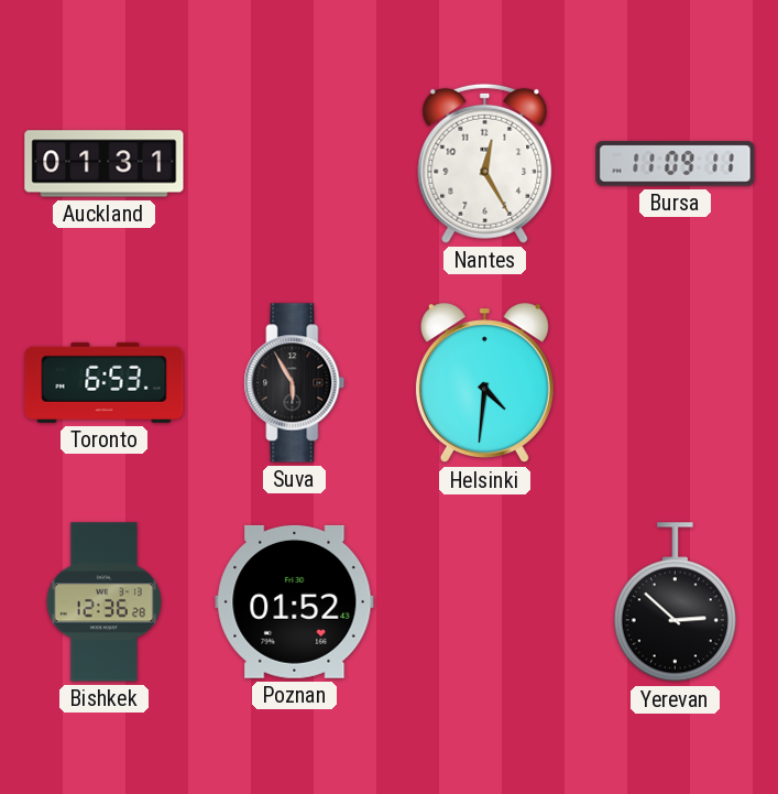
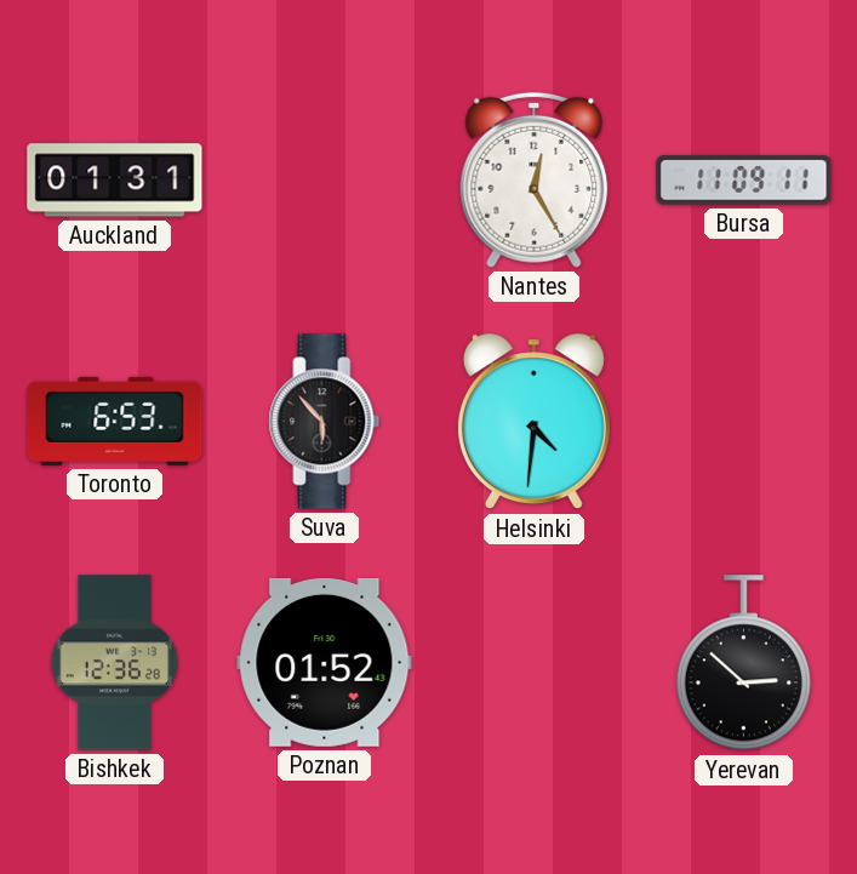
Suva: 5:55 -> 5:53 (325, 422)
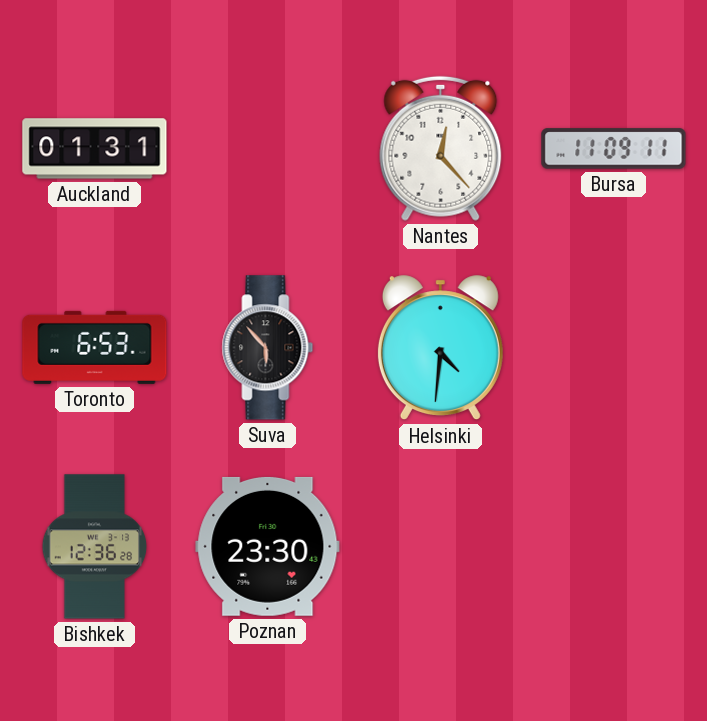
Nantes: 12:25 -> 12:23 (441, 148)
Poznan: 01:52 -> 23:30 (268, 546)
Yerevan: 2:52 -> none (743, 663)
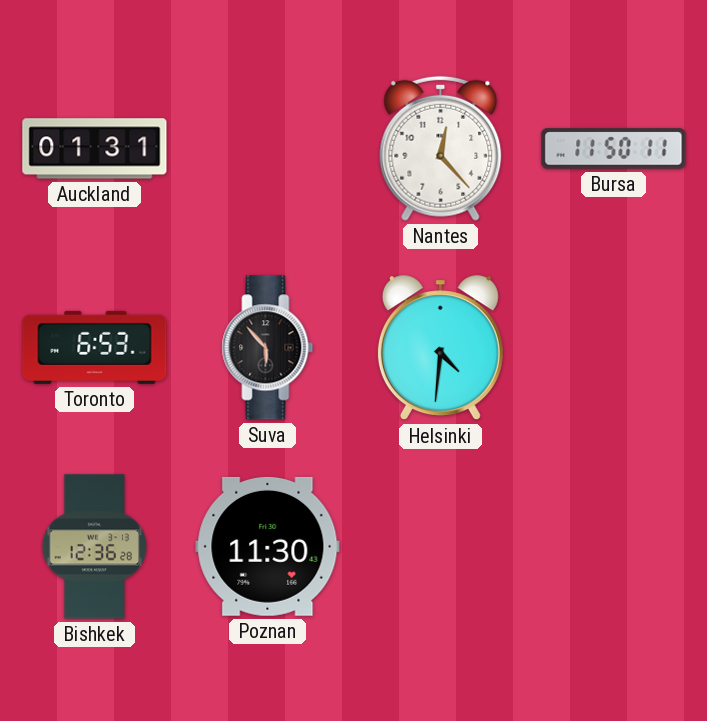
Bursa: 11:09 -> 11:50 (614, 149)
Poznan: 23:30 -> 11:30 (268, 546)
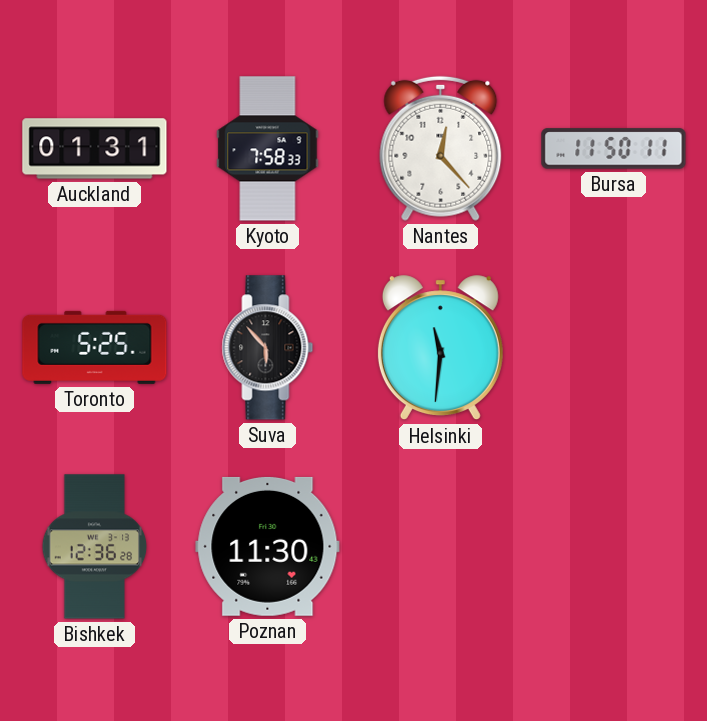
Kyoto: none -> 7:58 (268, 149)
Toronto: 6:53 -> 5:25 (95, 347)
Helsinki: 4:31 -> 11:31 (440, 348)
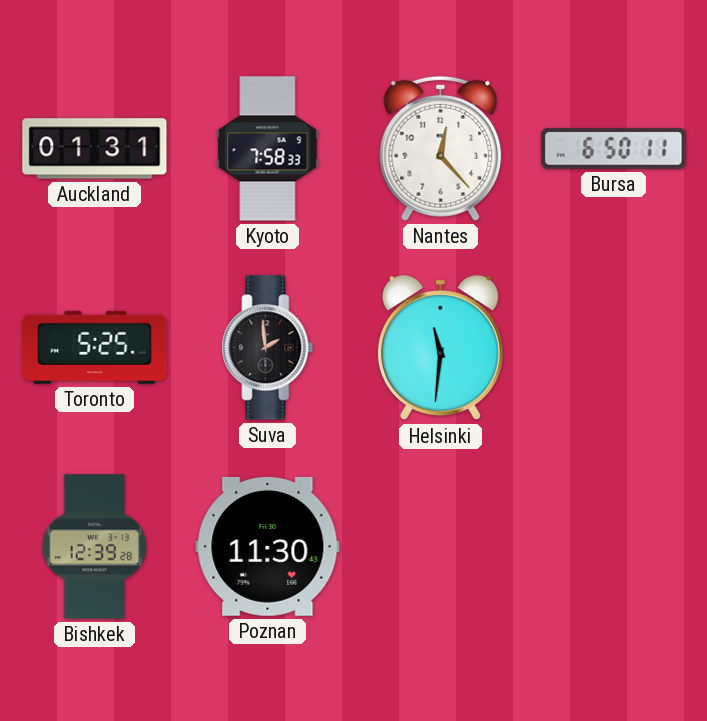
Bursa: 11:50 -> 6:50 (614, 149)
Suva: 5:53 -> 1:59 (268, 348)
Bishkek: 12:36 -> 12:39 (95, 547)
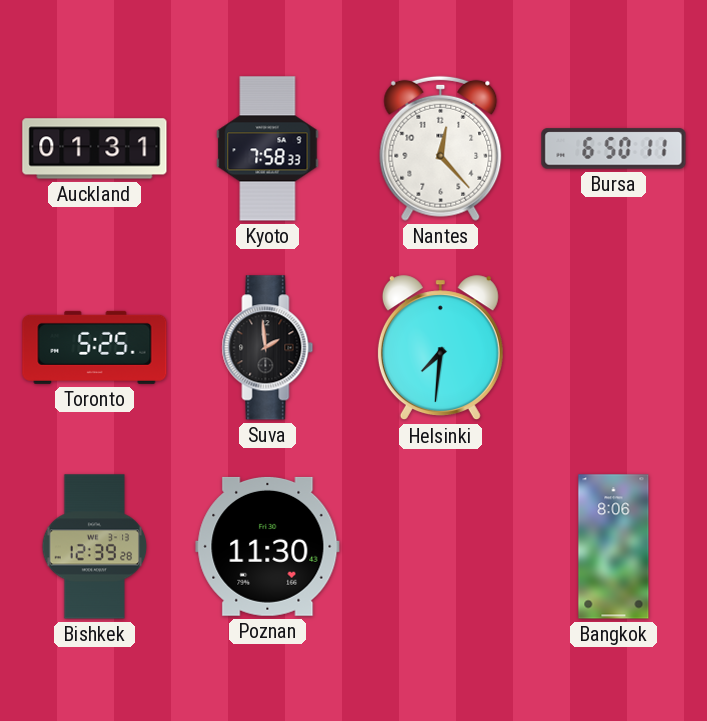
Helsinki: 11:31 -> 7:31 (440, 348)
Bangkok: none -> 8:06 (614, 547)
